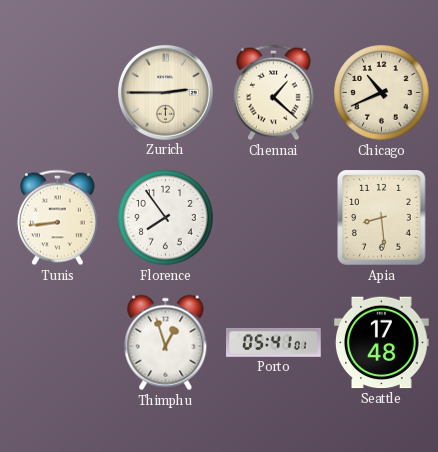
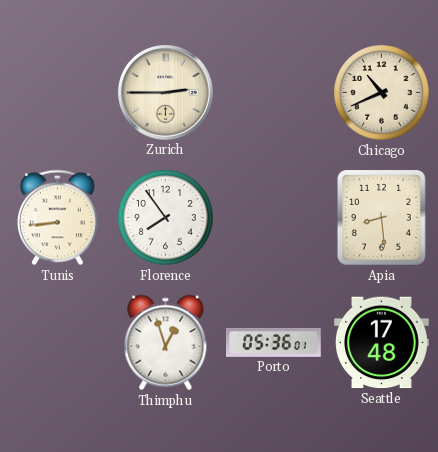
Chennai: 1:22 -> none (273, 93)
Porto: 05:41 -> 05:36 (274, 342)
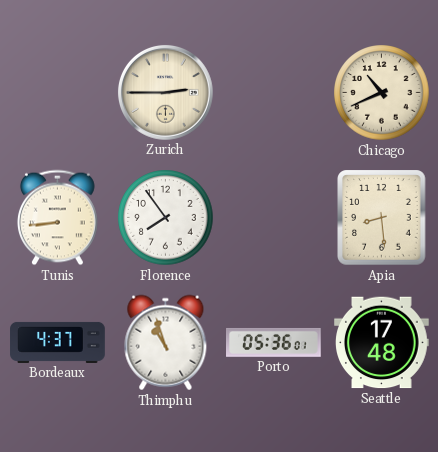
Bordeaux: none -> 4:37 (58, 342)
Thimphu: 12:57 -> 10:57 (166, 343)
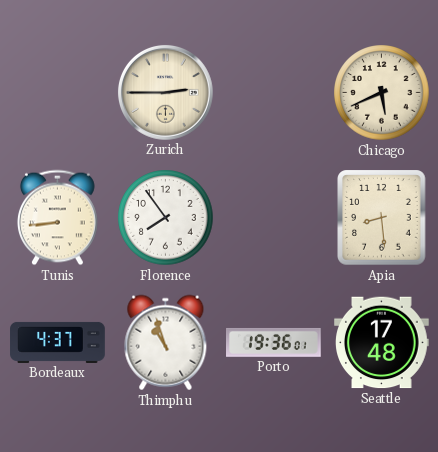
Chicago: 10:41 -> 5:41 (382, 93)
Porto: 05:36 -> 19:36 (274, 342)
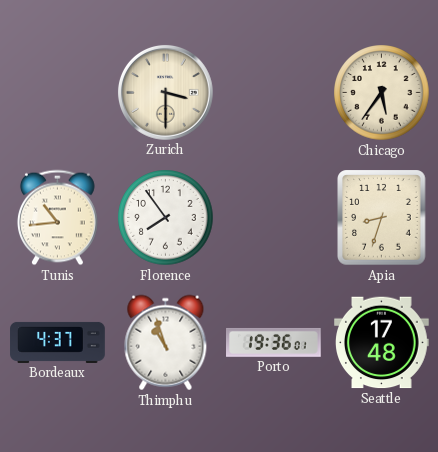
Zurich: 2:45 -> 3:30 (165, 92)
Chicago: 5:41 -> 5:36 (382, 93)
Tunis: 8:44 -> 10:44 (57, 218)
Apia: 8:29 -> 8:33 (382, 218)
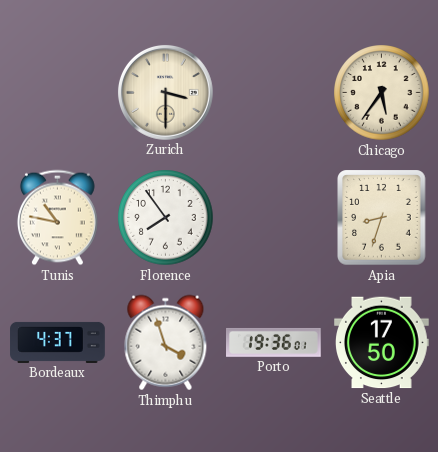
Tunis: 10:44 -> 10:47 (57, 218)
Thimphu: 10:57 -> 3:57 (166, 343)
Seattle: 17:48 -> 17:50 (382, 343)
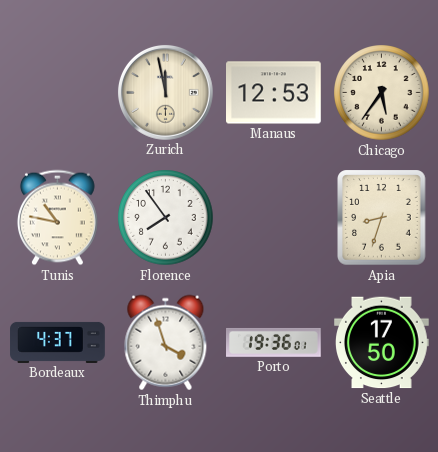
Zurich: 3:30 -> 11:58 (165, 92)
Manaus: none -> 12:53 (274, 93)
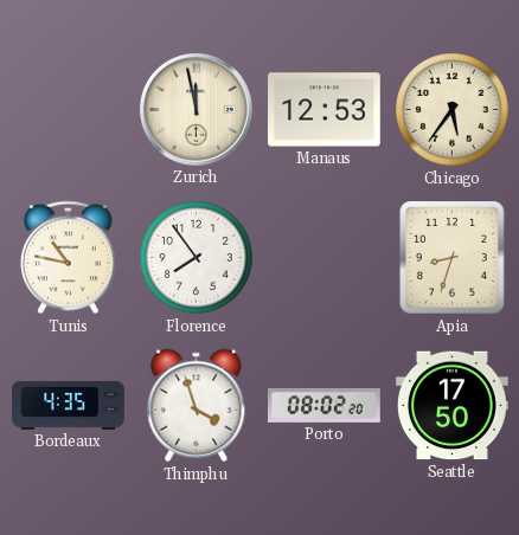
Bordeaux: 4:37 -> 4:35 (69, 405)
Porto: 19:36 -> 08:02 (325, 405)
